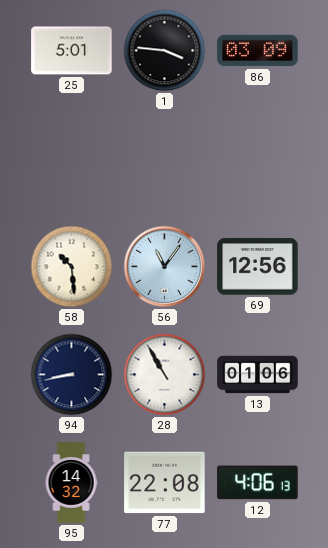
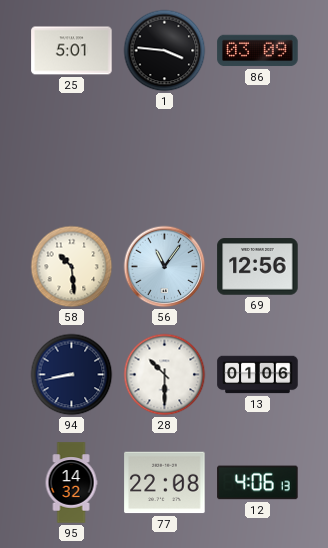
28: 10:55 -> 10:30 (165, 375)
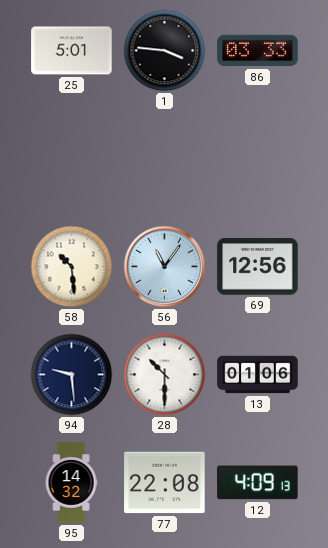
86: 03:09 -> 03:33 (258, 51)
94: 8:43 -> 9:29 (72, 375)
12: 4:06 -> 4:09 (258, 483)
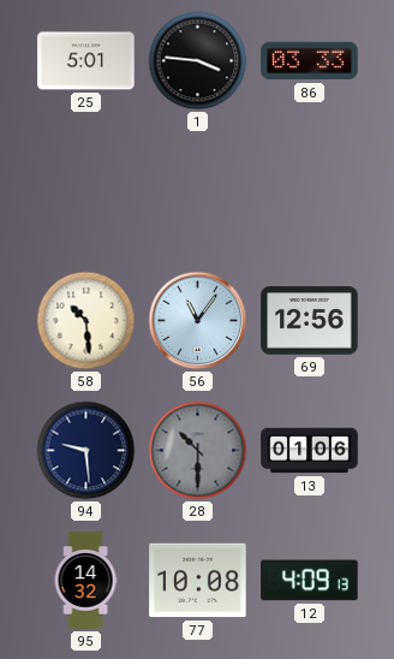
28 dial: white -> grey (198, 451)
77: 22:08 -> 10:08 (198, 581)
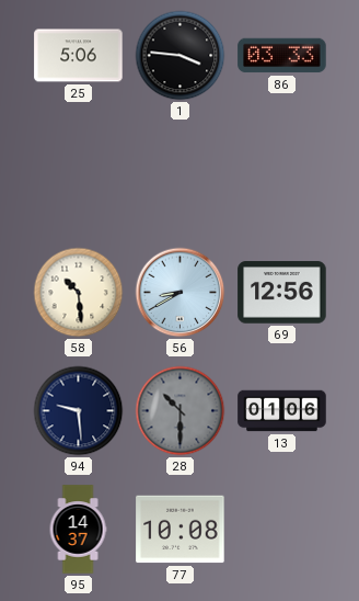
25: 5:01 -> 5:06 (79, 56)
56: 11:06 -> 8:40 (181, 293)
95: 14:32 -> 14:37 (78, 530)
12: 4:09 -> none (310, 581)
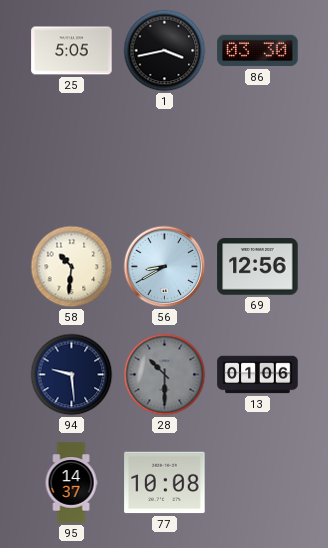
25: 5:06 -> 5:05 (72, 51)
1: 3:46 -> 3:43 (165, 51)
86: 03:33 -> 03:30 (258, 51)
58: 10:29 -> 10:31 (72, 267)
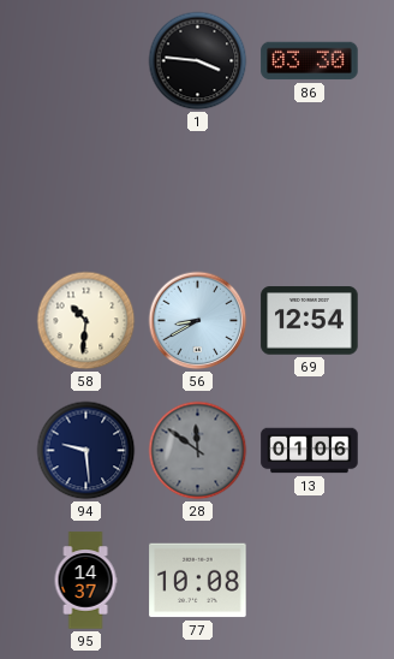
25: 5:05 -> none (72, 51)
1: 3:43 -> 3:46 (198, 61)
69: 12:56 -> 12:54 (310, 321)
28: 10:30 -> 11:51 (198, 451)
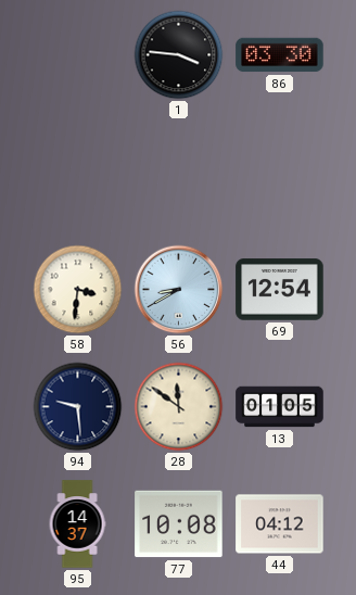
58: 10:31 -> 3:31 (78, 290)
28 dial: grey -> cream (179, 407)
13: 01:06 -> 01:05 (280, 407)
44: none -> 04:12 (280, 524)
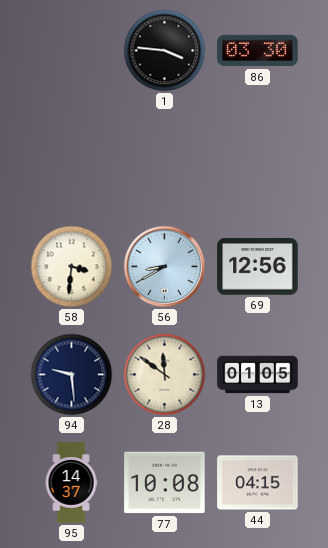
69: 12:54 -> 12:56 (258, 267)
44: 04:12 -> 04:15 (258, 483)
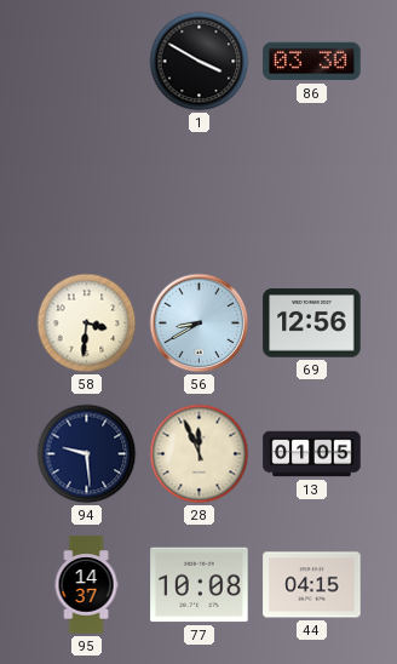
1: 3:46 -> 3:50 (200, 62)
28: 11:51 -> 11:56 (200, 454)
